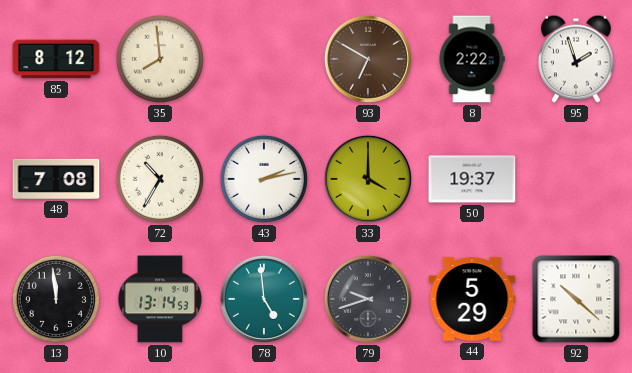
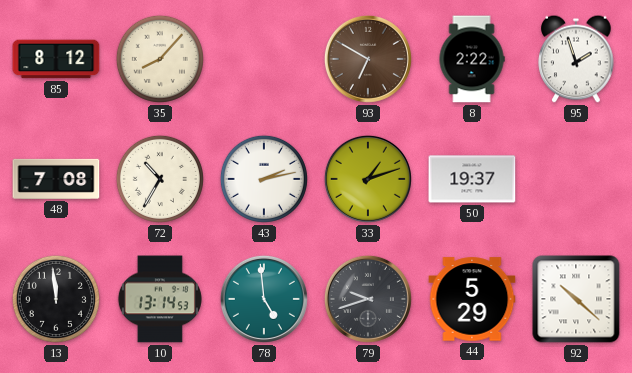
35: 7:59 -> 8:07 (160, 59)
33: 4:00 -> 1:12 (368, 179)
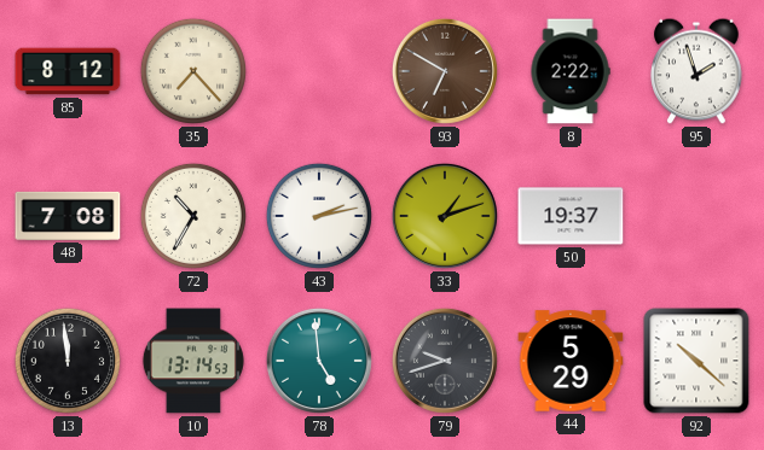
35: 8:07 -> 7:23 (193, 71)
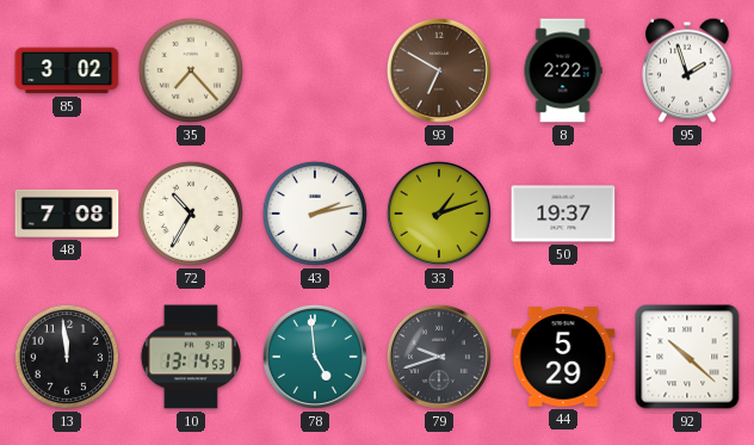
85: 8:12 -> 3:02 (67, 70)
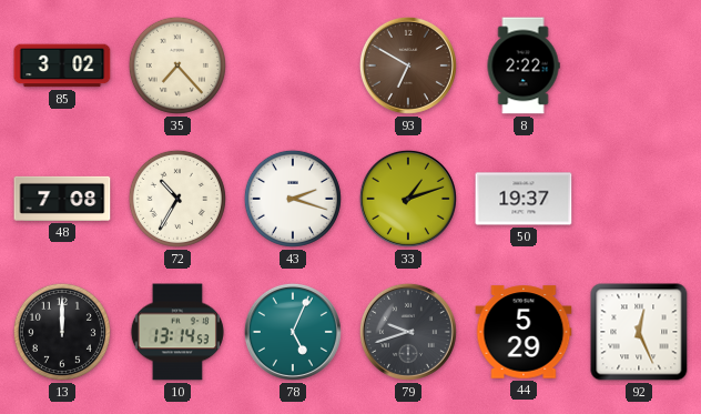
95: 1:57 -> none (687, 70)
43: 2:13 -> 2:18 (293, 199)
13: 11:59 -> 12:00 (62, 332)
78: 4:59 -> 5:04 (293, 332)
92: 10:22 -> 12:26 (639, 332)
